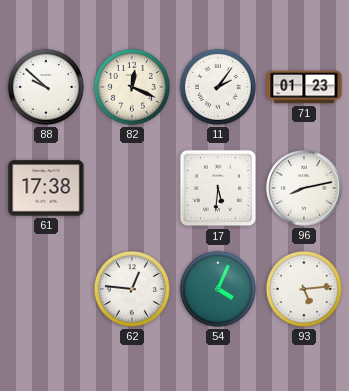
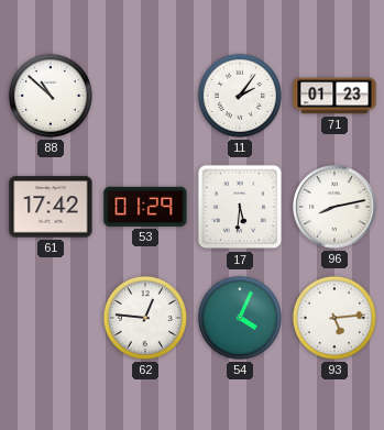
88: 9:52 -> 10:52 (51, 96)
82: 12:19 -> none (132, 87)
61: 17:38 -> 17:42 (51, 207)
53: none -> 01:29 (145, 207)
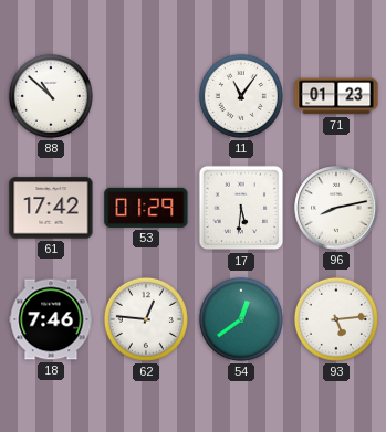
11: 2:06 -> 11:06 (241, 96)
18: none -> 7:46 (51, 319)
54: 4:04 -> 12:39 (241, 319)
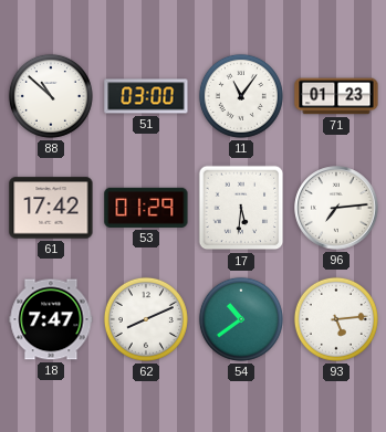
51: none -> 03:00 (146, 96)
96: 8:13 -> 7:14 (336, 208)
18: 7:46 -> 7:47 (51, 319)
62: 12:46 -> 8:11 (146, 319)
54: 12:39 -> 10:39 (241, 319)
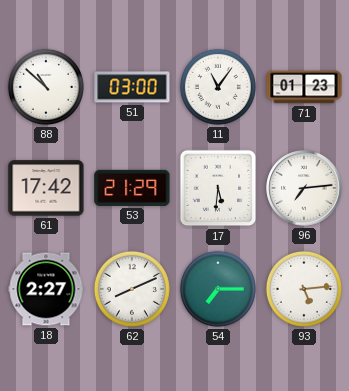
53: 01:29 -> 21:29 (132, 188)
18: 7:47 -> 2:27 (46, 289)
54: 10:39 -> 7:15 (218, 289)
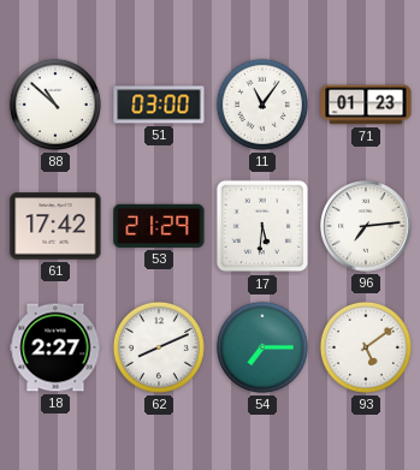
93: 5:14 -> 5:09 (366, 347)
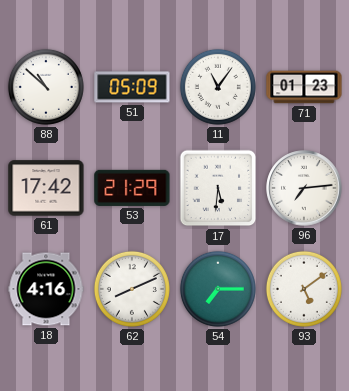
51: 03:00 -> 05:09 (132, 87)
18: 2:27 -> 4:16 (46, 289)
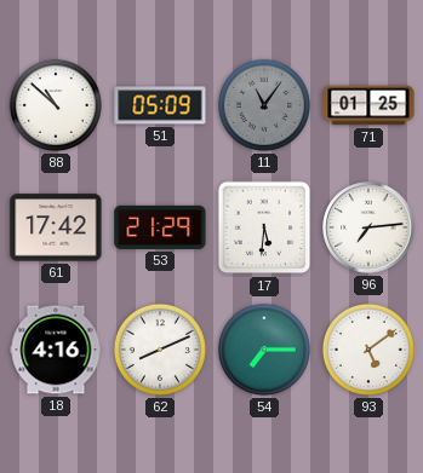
11 dial: white -> grey (264, 105)
71: 01:23 -> 01:25 (368, 105)
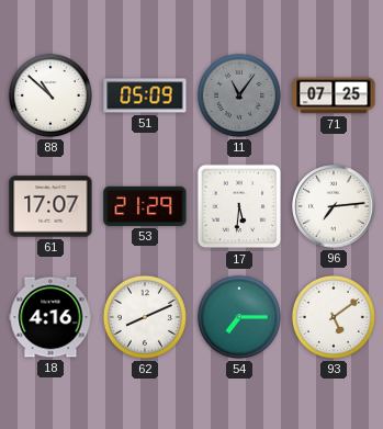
71: 01:25 -> 07:25 (334, 95)
61: 17:42 -> 17:07 (50, 206)
